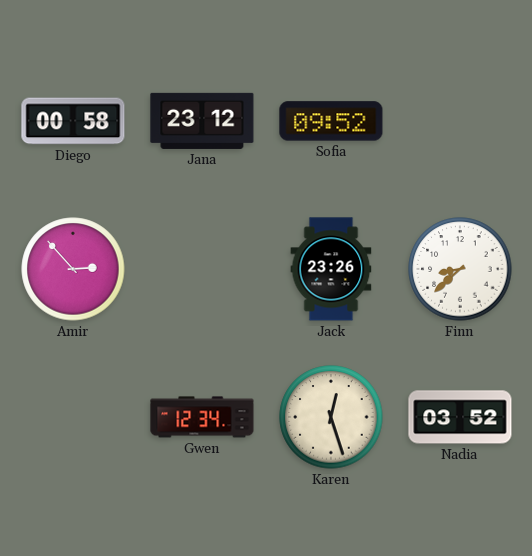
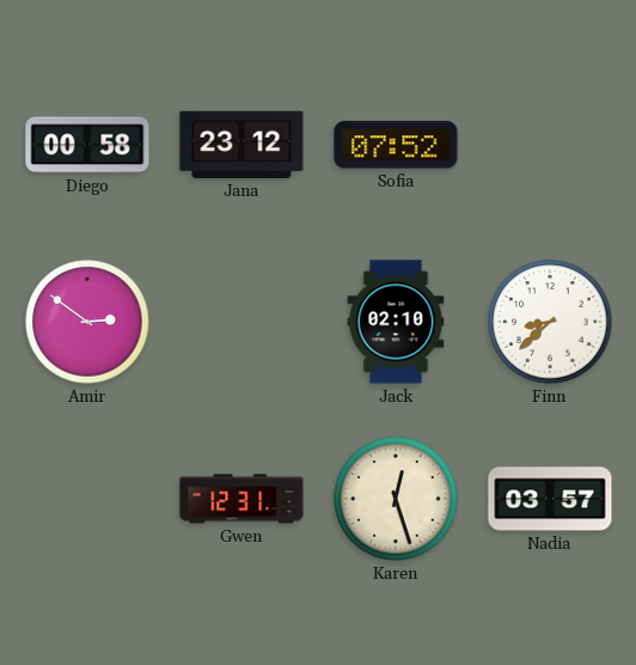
Sofia: 09:52 -> 07:52 (396, 145)
Amir: 2:53 -> 2:51 (87, 322)
Jack: 23:26 -> 02:10 (396, 322)
Gwen: 12:34 -> 12:31 (241, 499)
Nadia: 03:52 -> 03:57 (550, 499)
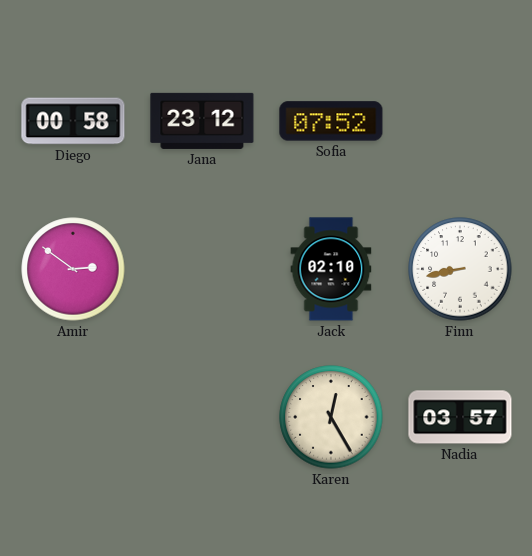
Finn: 8:38 -> 8:43 (460, 269)
Gwen: 12:31 -> none (241, 499)
Karen: 12:27 -> 12:25 (331, 417)
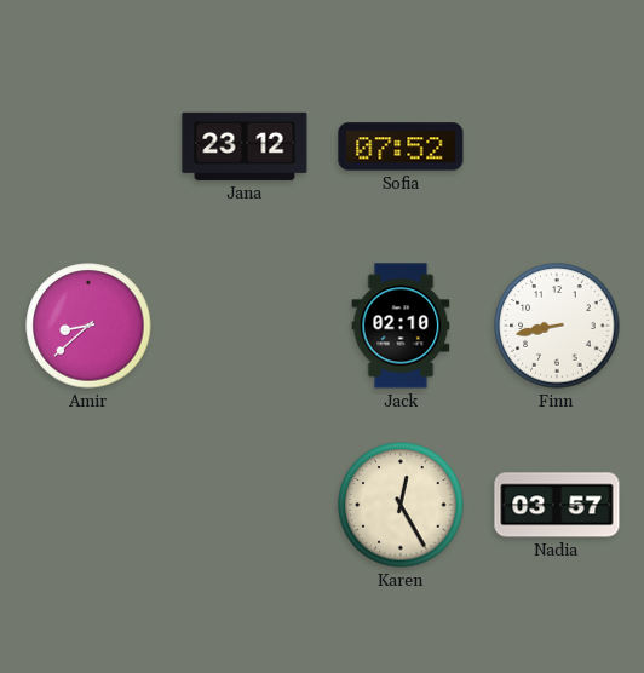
Diego: 00:58 -> none (73, 121)
Amir: 2:51 -> 8:38 (88, 326)
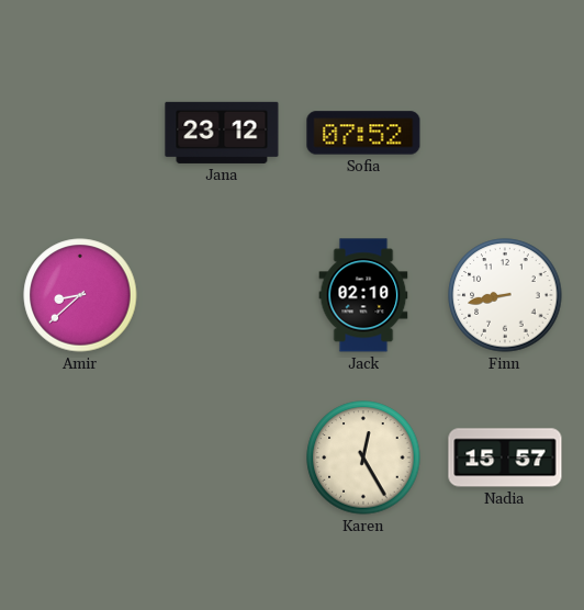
Nadia: 03:57 -> 15:57 (505, 457)
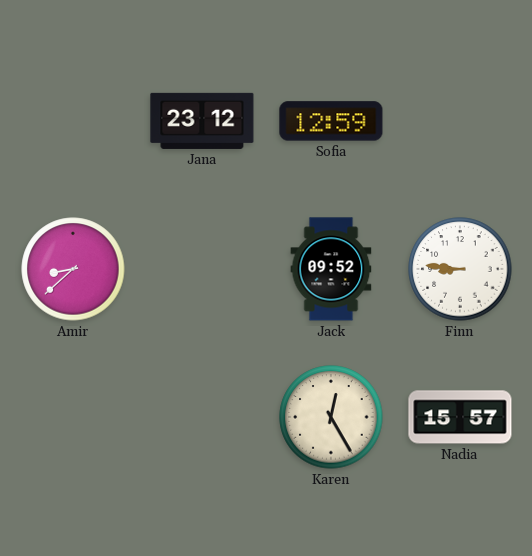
Sofia: 07:52 -> 12:59 (331, 121)
Jack: 02:10 -> 09:52 (331, 269)
Finn: 8:43 -> 8:46 (460, 269)
